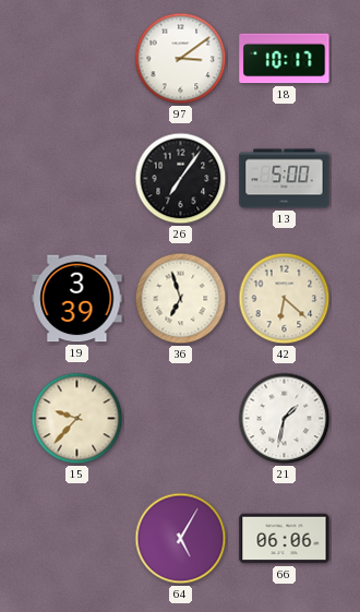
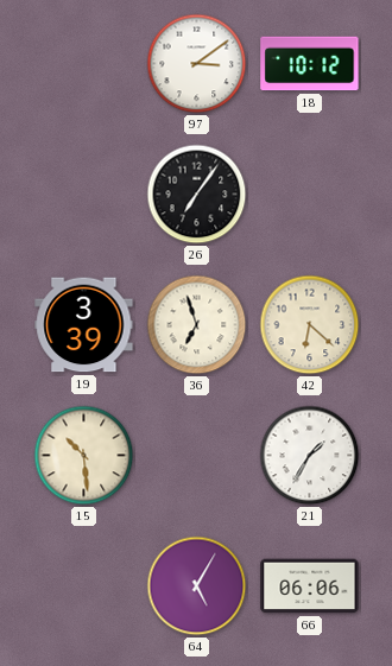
18: 10:17 -> 10:12 (310, 64)
13: 5:00 -> none (285, 179)
15: 9:37 -> 10:29 (84, 456)
21: 1:32 -> 1:35 (310, 456)
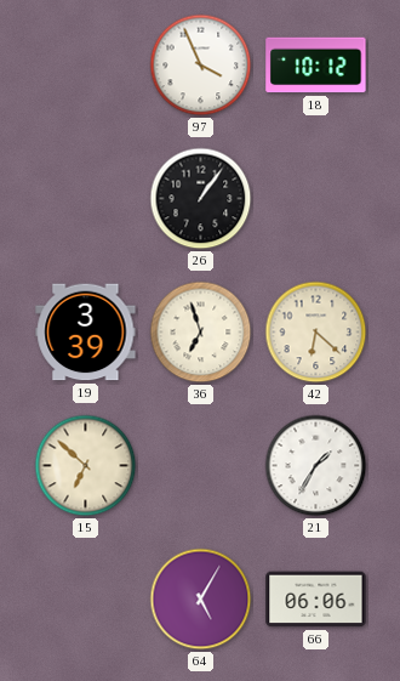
97: 3:09 -> 3:56 (201, 66)
26: 7:06 -> 1:06 (201, 199)
15: 10:29 -> 6:52 (86, 466)
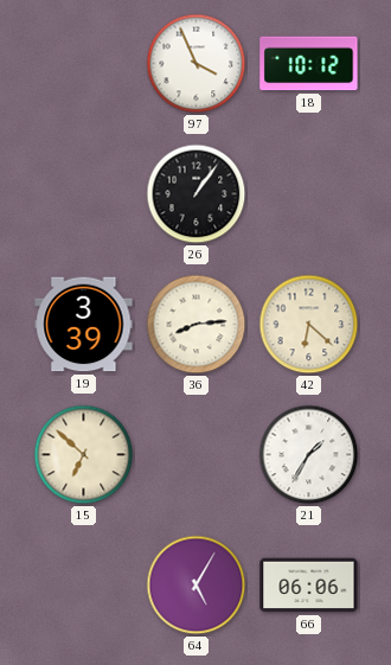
36: 6:57 -> 8:14 (197, 325)
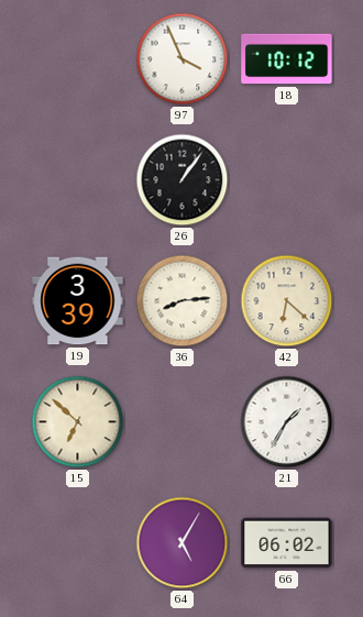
66: 06:06 -> 06:02 (287, 543)
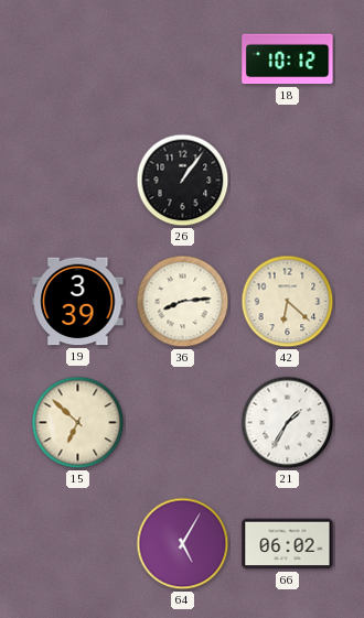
97: 3:56 -> none (183, 59)
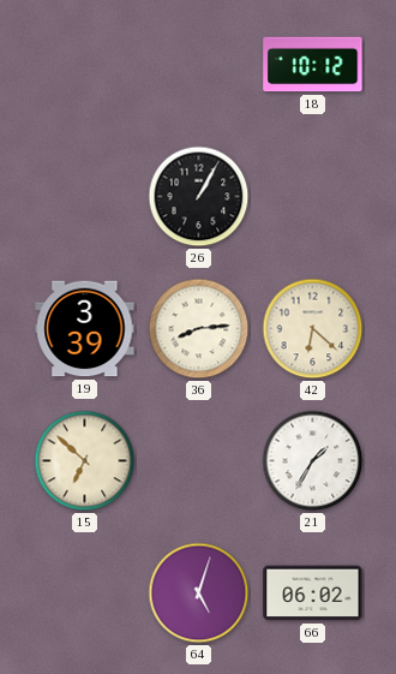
26: 1:06 -> 1:05 (199, 197)
64: 5:05 -> 5:03 (199, 594)
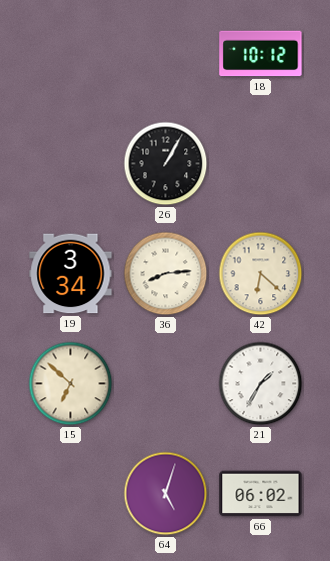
19: 3:39 -> 3:34 (71, 274)
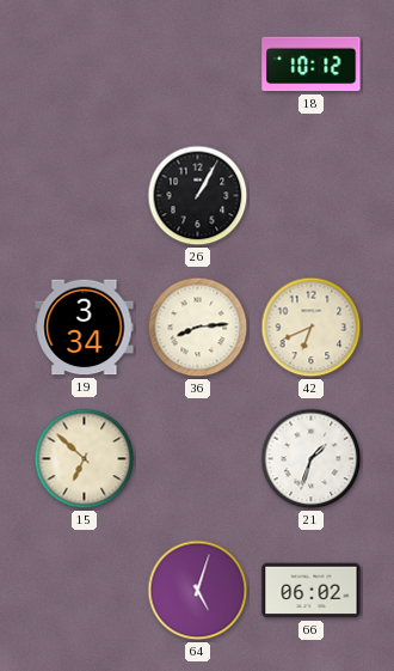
42: 6:22 -> 6:41 (312, 328)
21: 1:35 -> 1:33 (312, 459)
